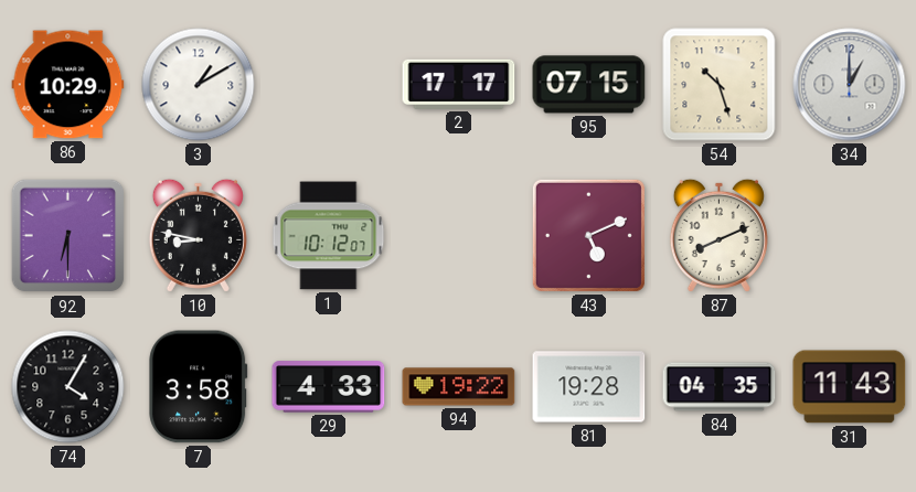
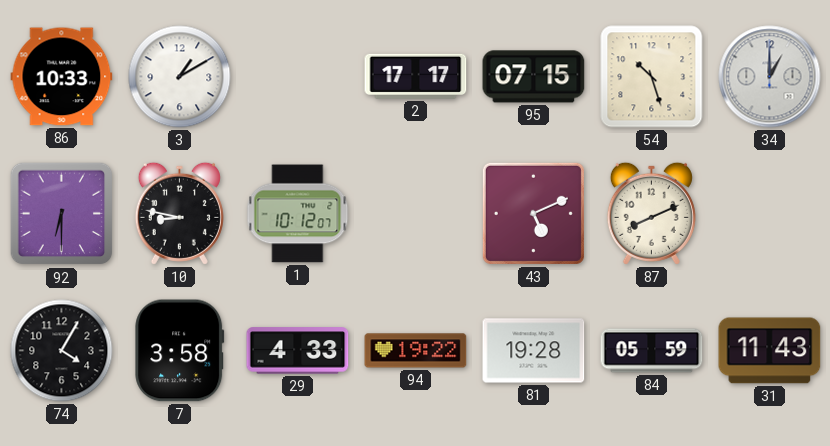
86: 10:29 -> 10:33 (62, 77)
84: 04:35 -> 05:59 (652, 351)
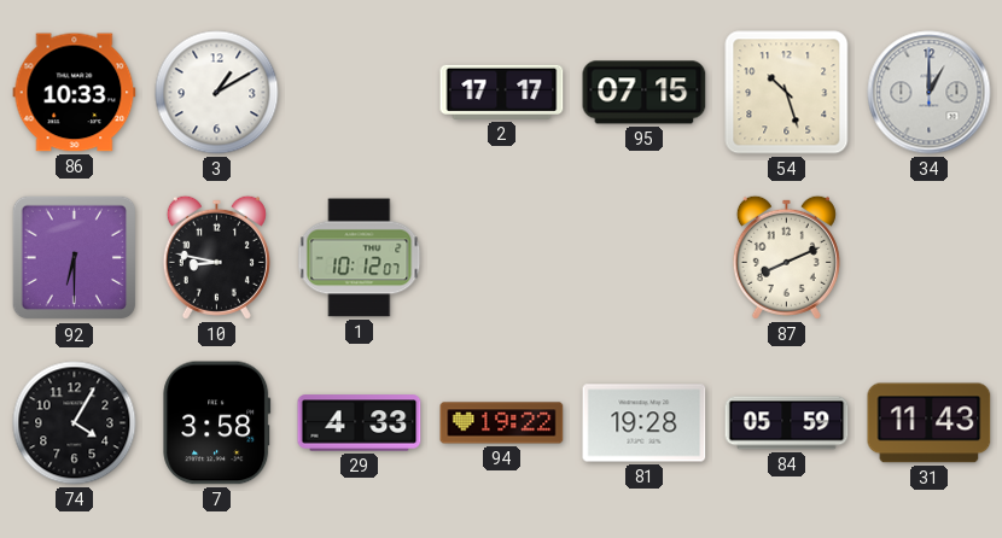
43: 5:11 -> none (533, 213)
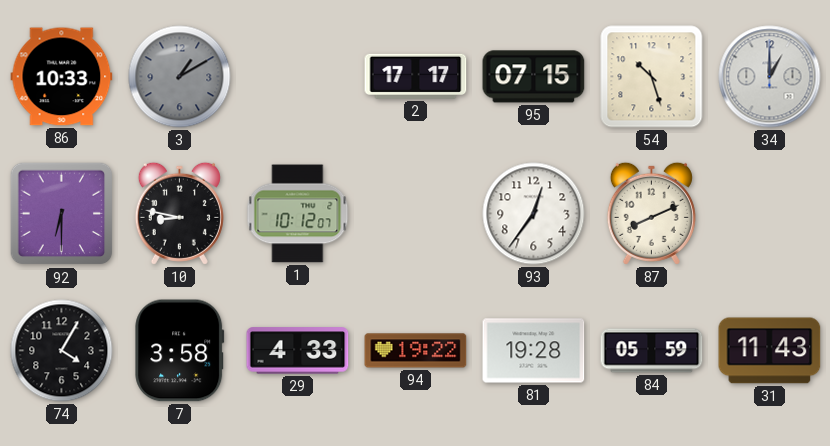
3 dial: white -> grey (180, 77)
93: none -> 12:36 (534, 214)
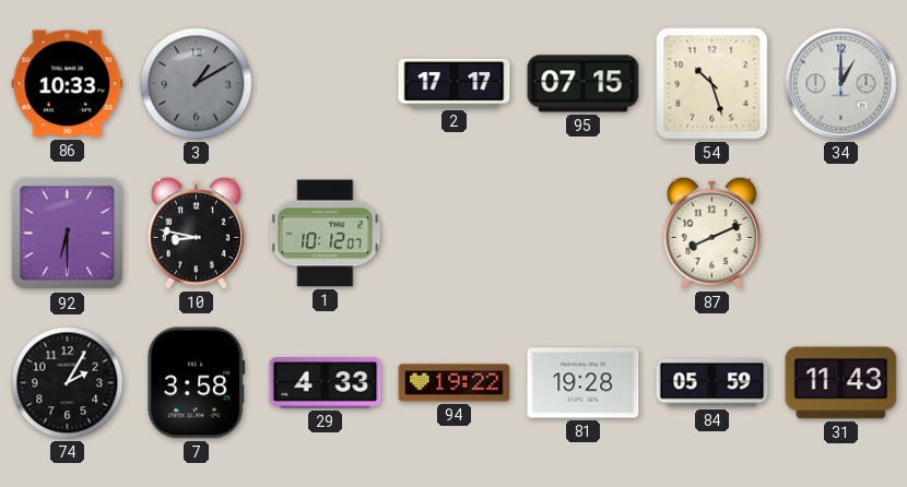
93: 12:36 -> none (534, 214)
74: 4:05 -> 2:05 (68, 383)
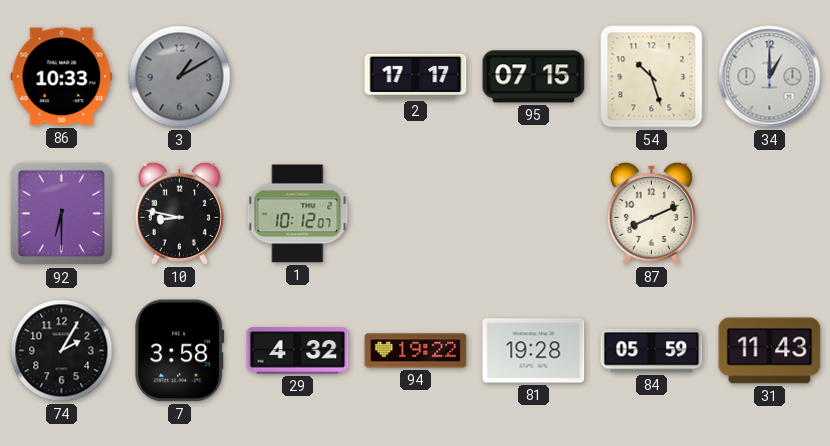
29: 4:33 -> 4:32 (298, 351)
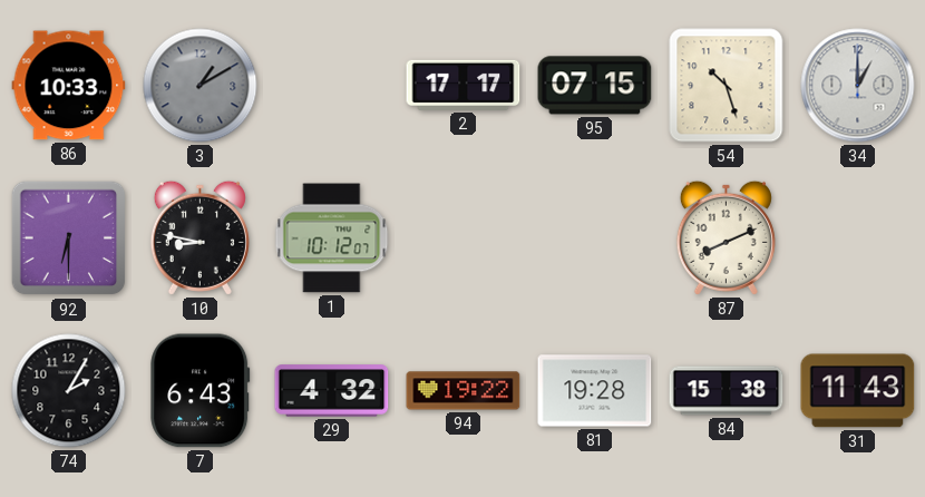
7: 3:58 -> 6:43 (201, 391)
84: 05:59 -> 15:38 (727, 391)
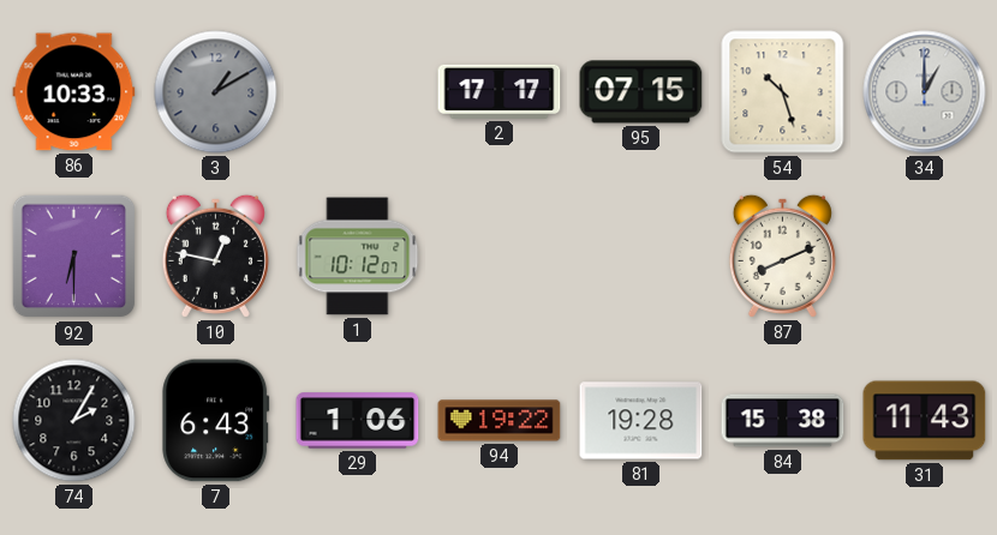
10: 8:47 -> 12:47 (215, 256)
29: 4:32 -> 1:06 (358, 421)
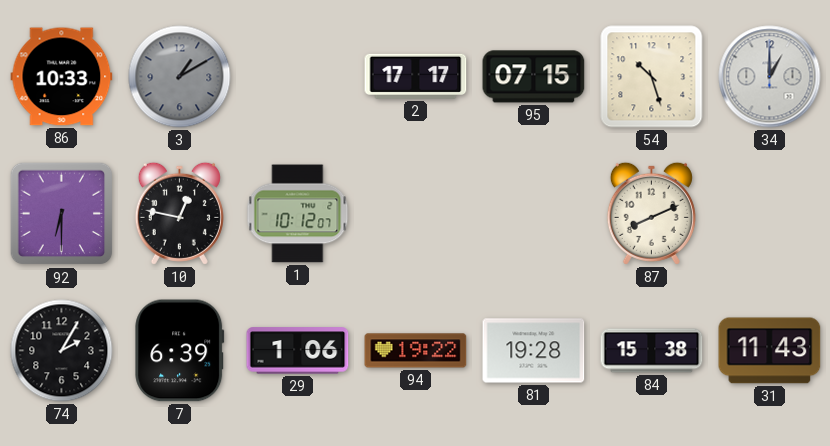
7: 6:43 -> 6:39 (180, 351)
